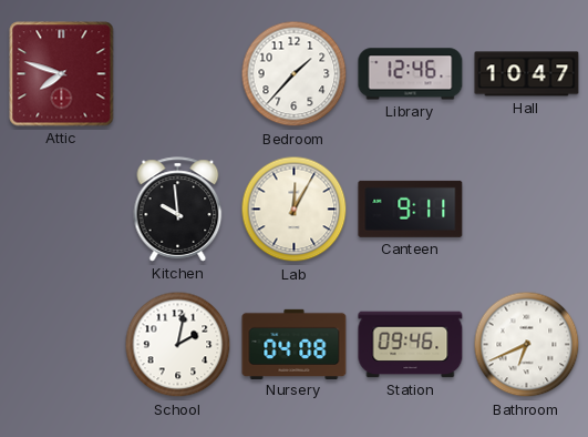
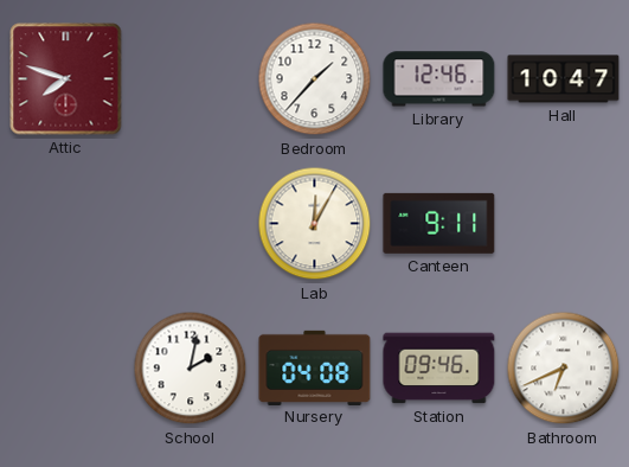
Kitchen: 9:59 -> none (178, 210)
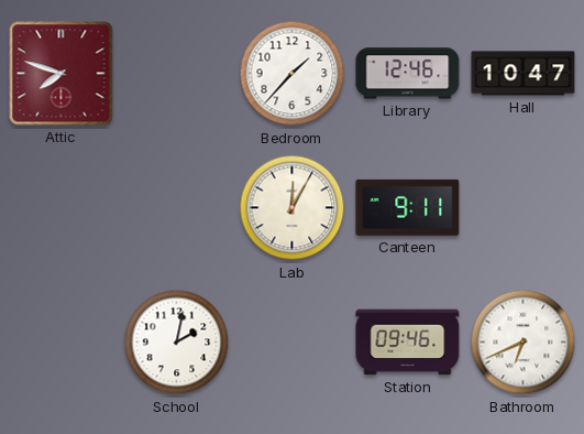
Nursery: 04:08 -> none (315, 367)
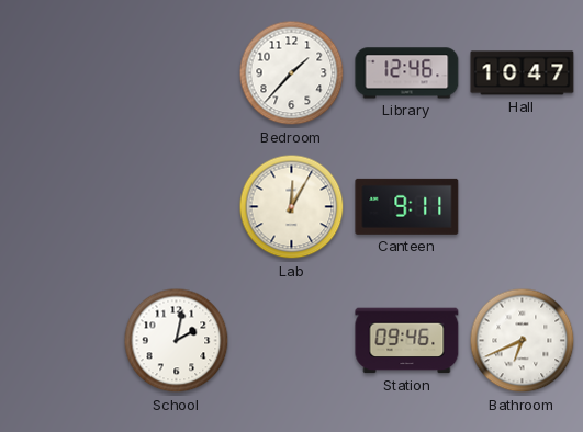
Attic: 7:48 -> none (62, 74)
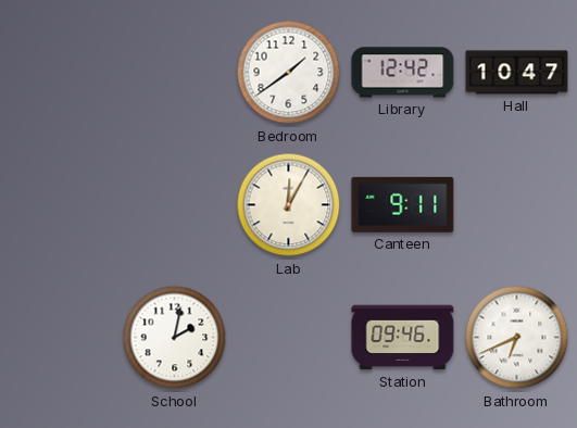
Bedroom: 1:37 -> 1:39 (289, 73)
Library: 12:46 -> 12:42 (403, 73)
